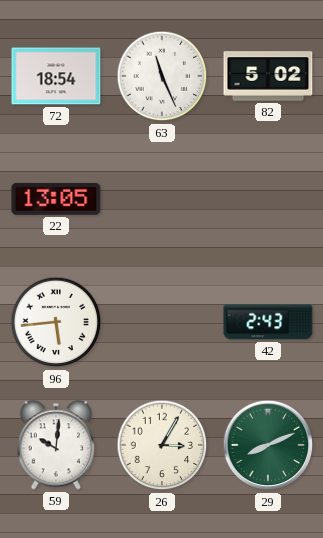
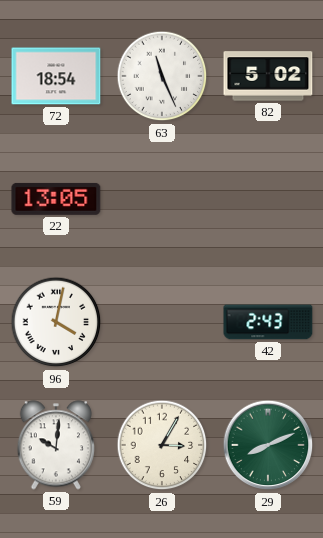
96: 5:44 -> 4:02 (56, 322)
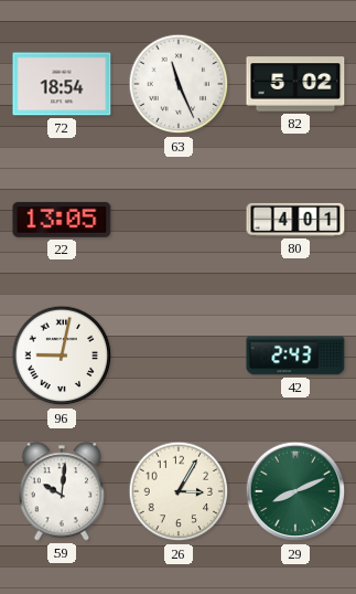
80: none -> 4:01 (295, 220)
96: 4:02 -> 9:02 (62, 356)
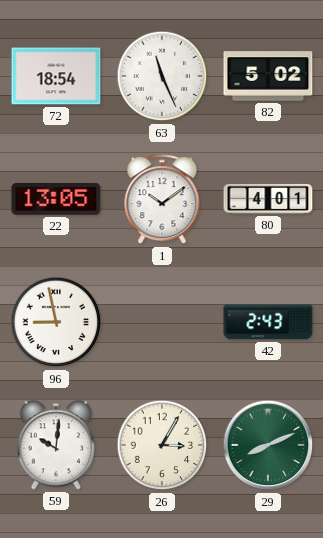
1: none -> 10:09 (162, 200)
96: 9:02 -> 8:58 (56, 322)
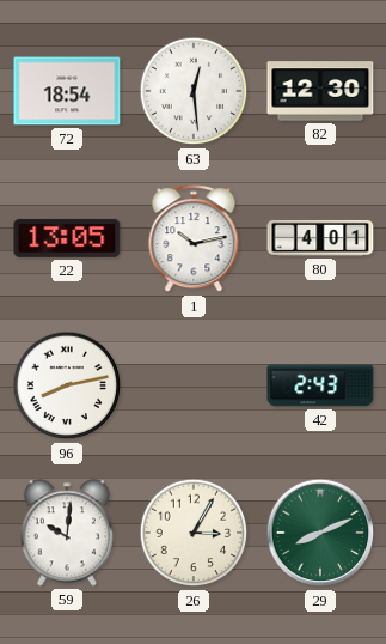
63: 11:26 -> 12:29 (194, 91)
82: 5:02 -> 12:30 (320, 91)
1: 10:09 -> 10:13 (194, 239)
96: 8:58 -> 8:13 (67, 385)
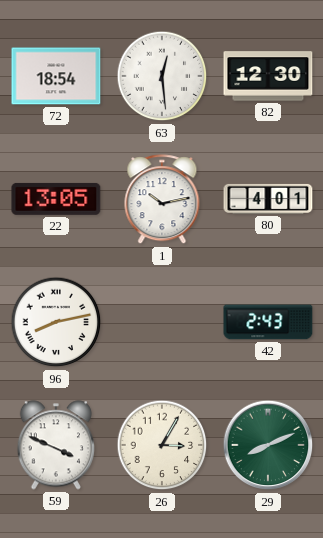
59: 10:01 -> 3:49 (55, 445)
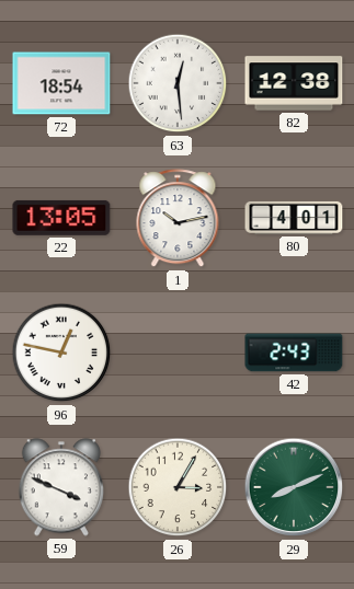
82: 12:30 -> 12:38 (294, 83)
96: 8:13 -> 12:47 (61, 353)
